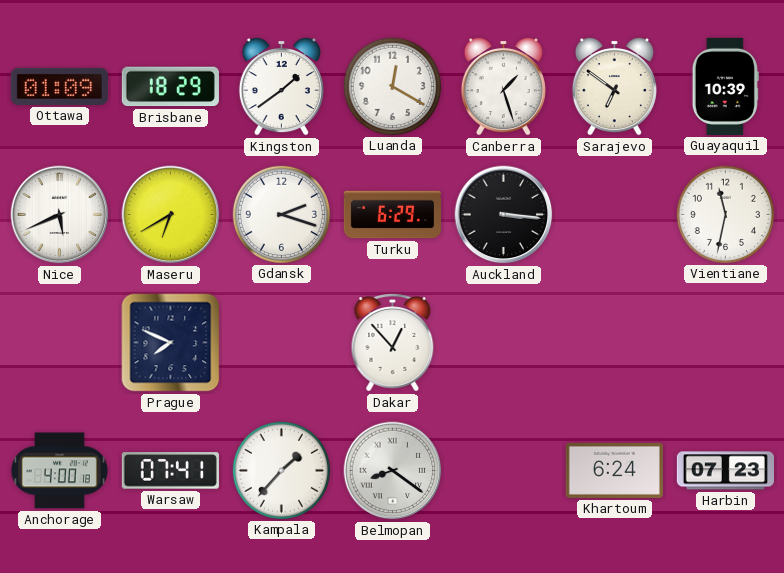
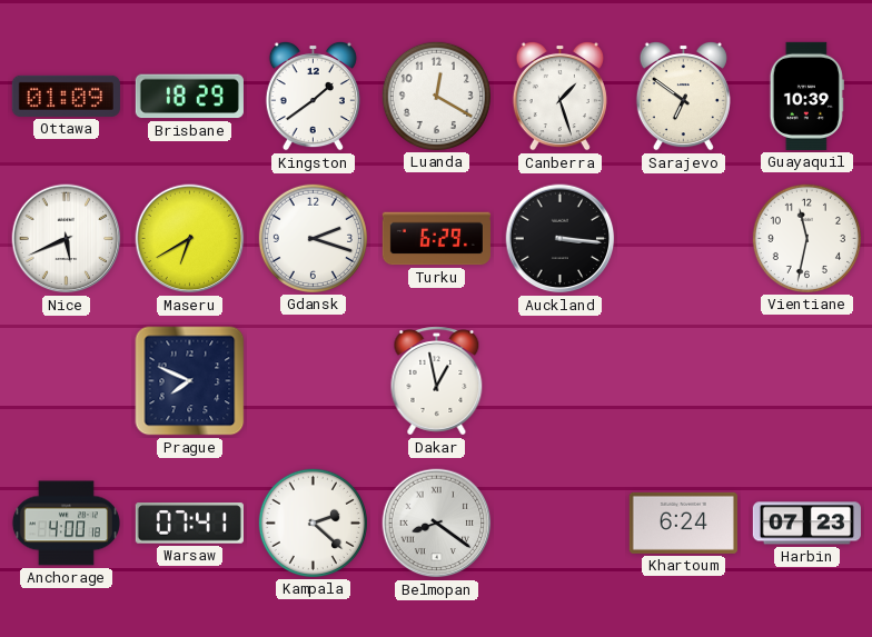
Dakar: 12:53 -> 12:58 (437, 381)
Kampala: 1:37 -> 2:22 (313, 522)
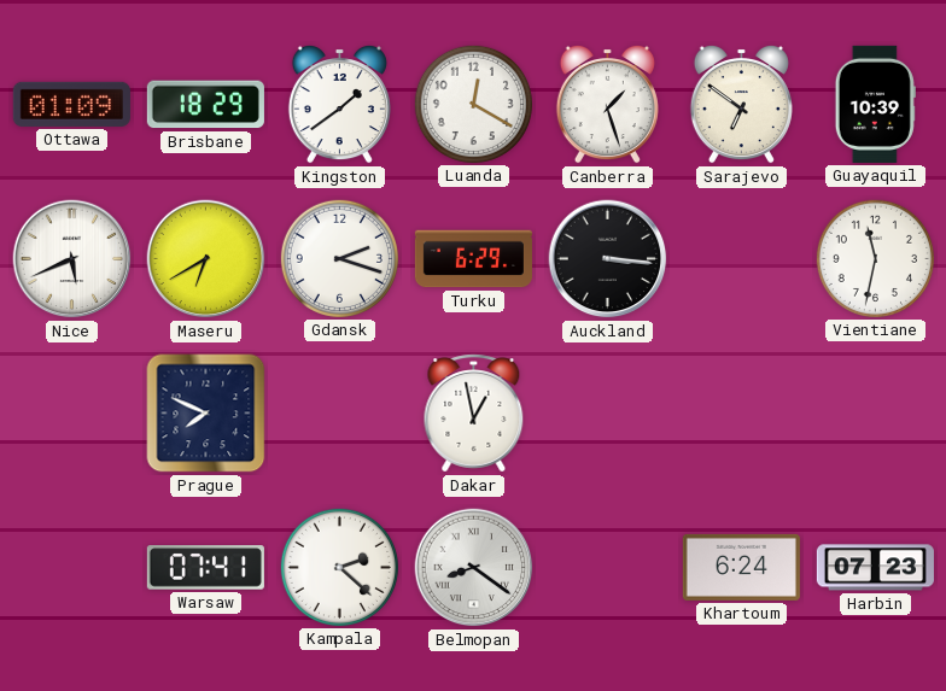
Anchorage: 4:00 -> none (66, 524)
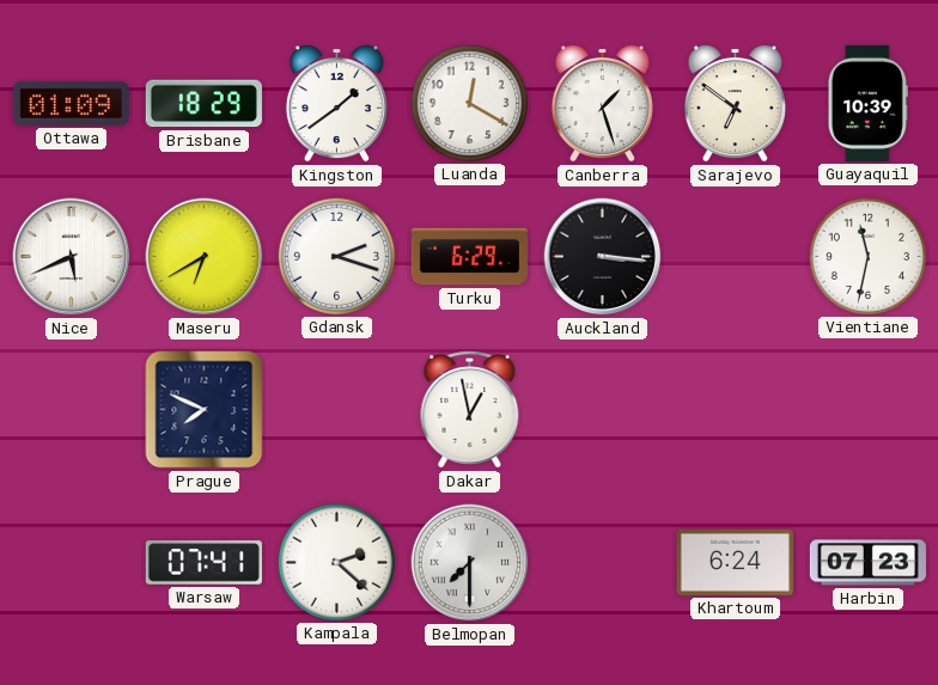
Belmopan: 8:21 -> 7:30 (470, 563)
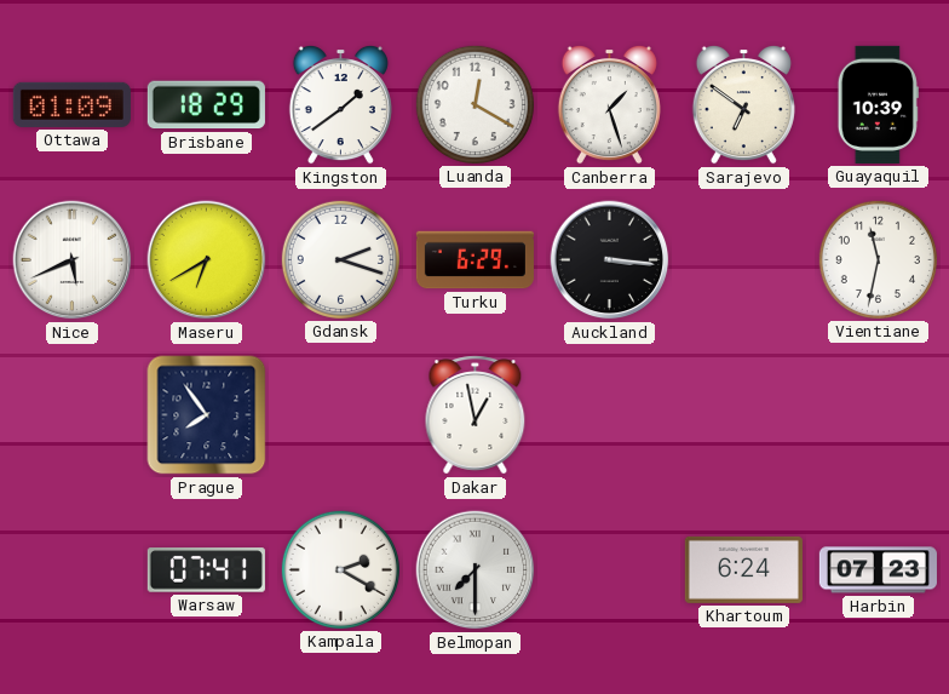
Prague: 7:49 -> 7:54 (207, 415)
Kampala: 2:22 -> 2:20 (340, 569)
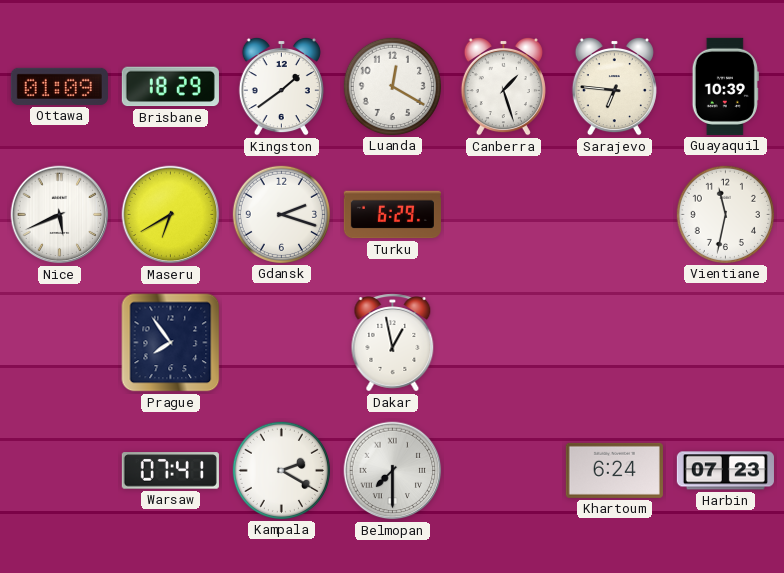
Sarajevo: 6:51 -> 6:46 (614, 86)
Auckland: 3:16 -> none (610, 260)
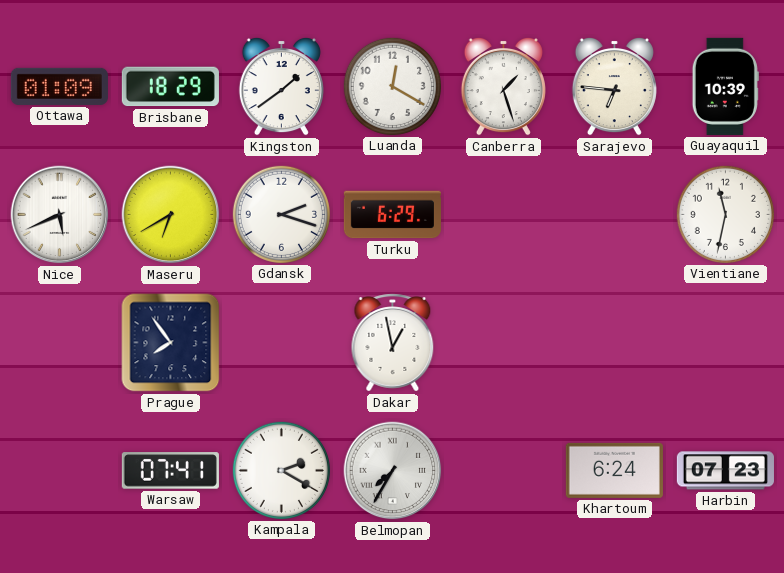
Belmopan: 7:30 -> 7:35 (393, 471)
